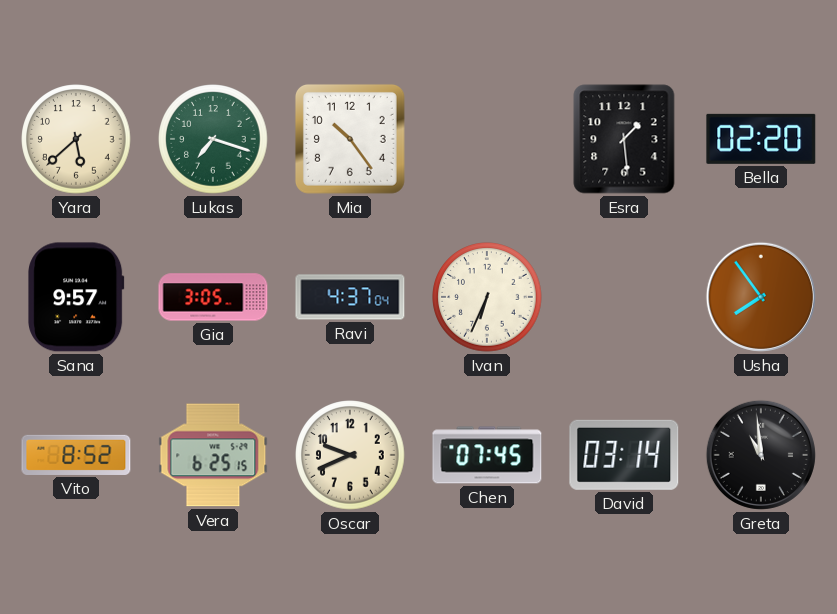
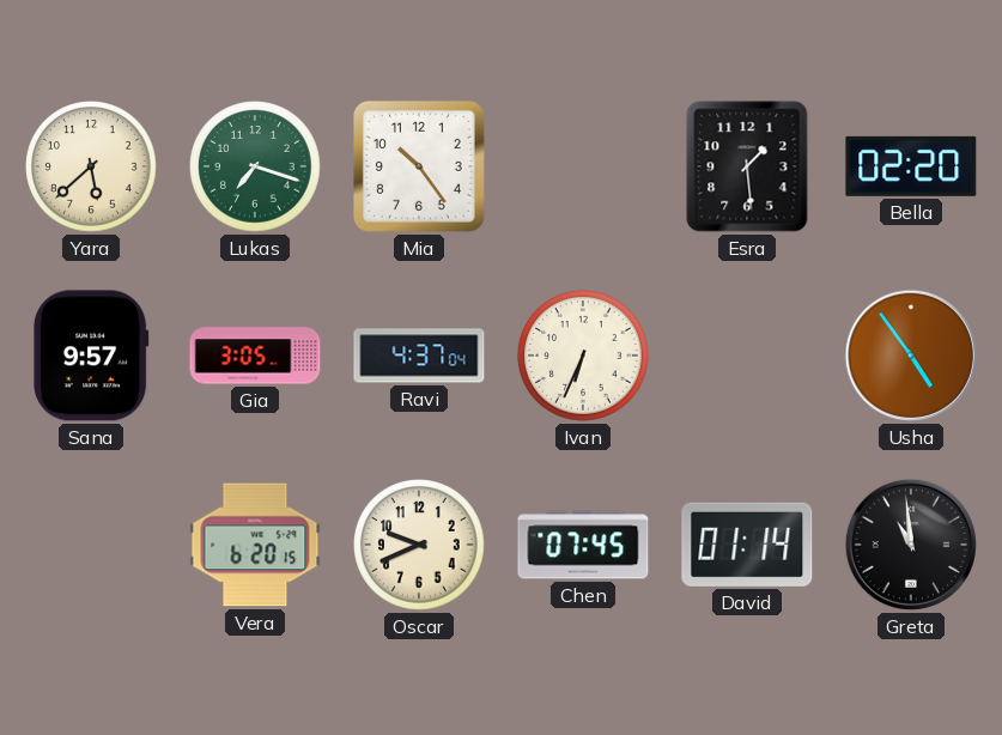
Usha: 7:54 -> 4:54 (911, 356)
Vito: 8:52 -> none (76, 455)
Vera: 6:25 -> 6:20 (255, 545)
David: 03:14 -> 01:14 (747, 545)
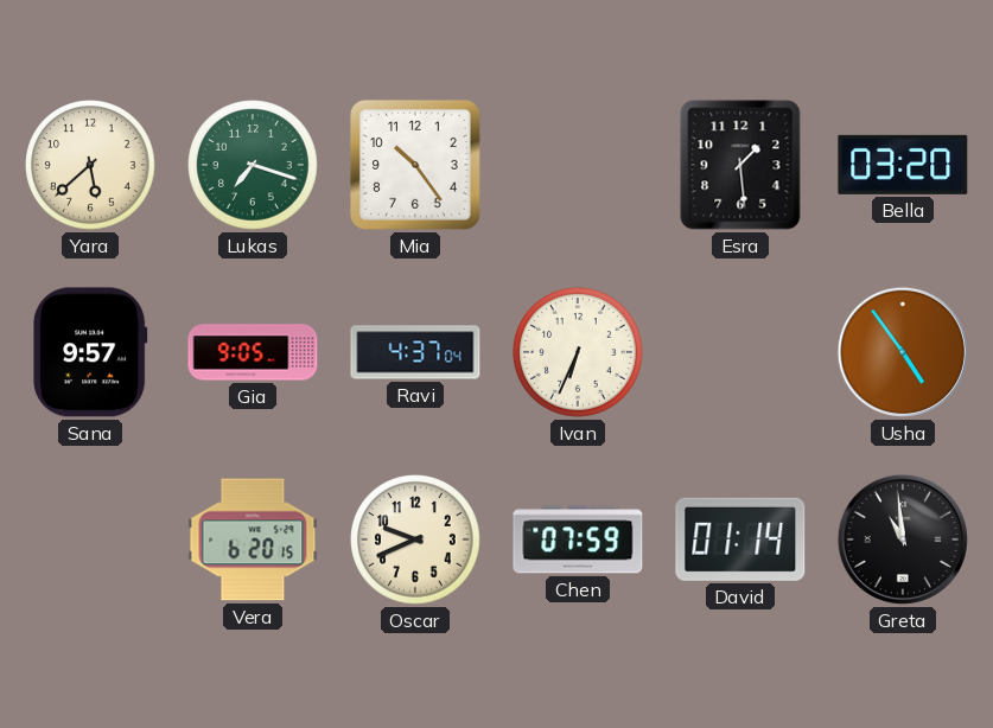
Bella: 02:20 -> 03:20 (903, 165)
Gia: 3:05 -> 9:05 (253, 352)
Chen: 07:45 -> 07:59 (578, 539)
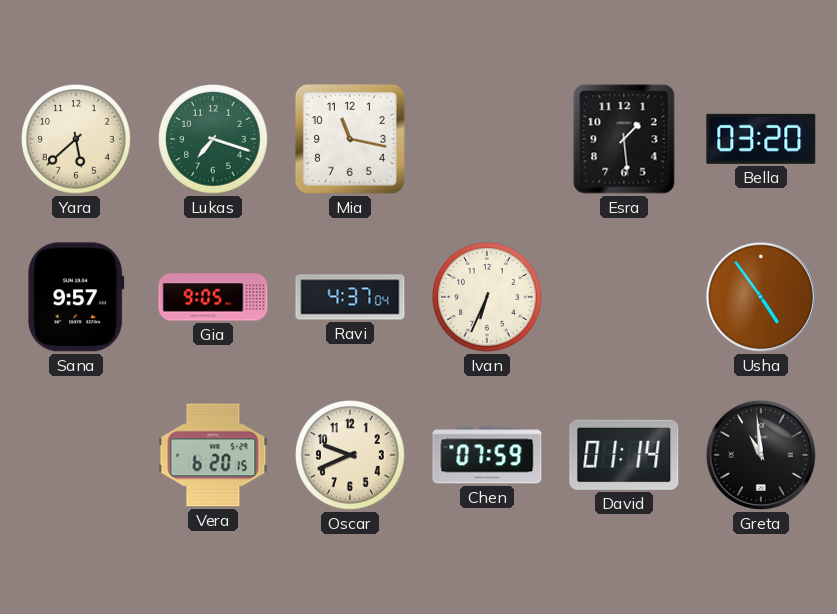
Mia: 10:24 -> 11:17 (350, 139)
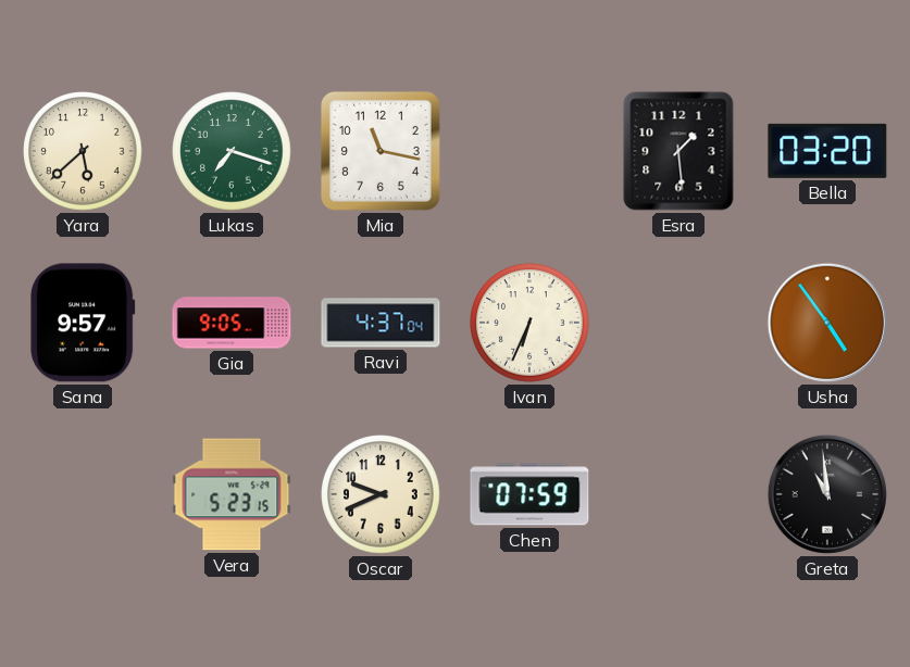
Vera: 6:20 -> 5:23 (232, 494)
David: 01:14 -> none (624, 455)
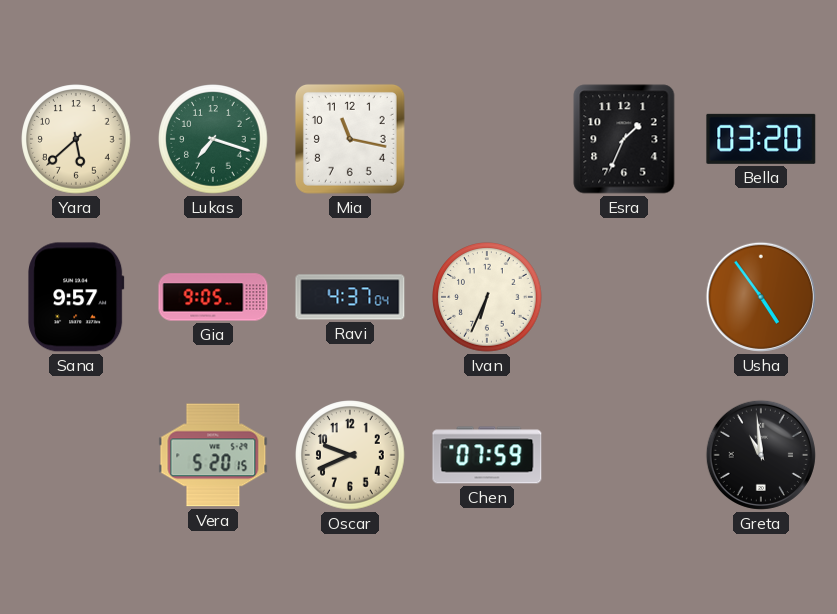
Esra: 1:29 -> 1:34 (624, 139)
Vera: 5:23 -> 5:20 (213, 455)
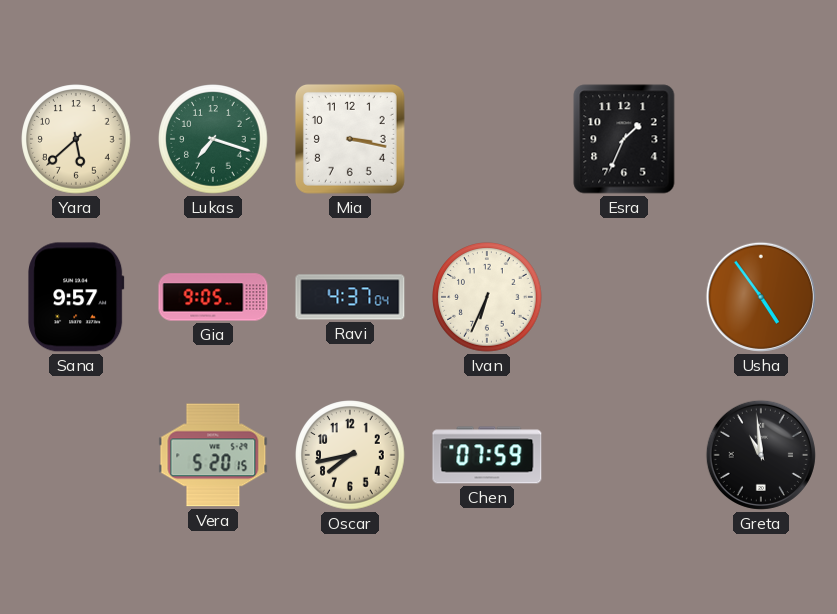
Mia: 11:17 -> 3:17 (350, 139)
Bella: 03:20 -> none (761, 139)
Oscar: 9:41 -> 7:43 (350, 455)
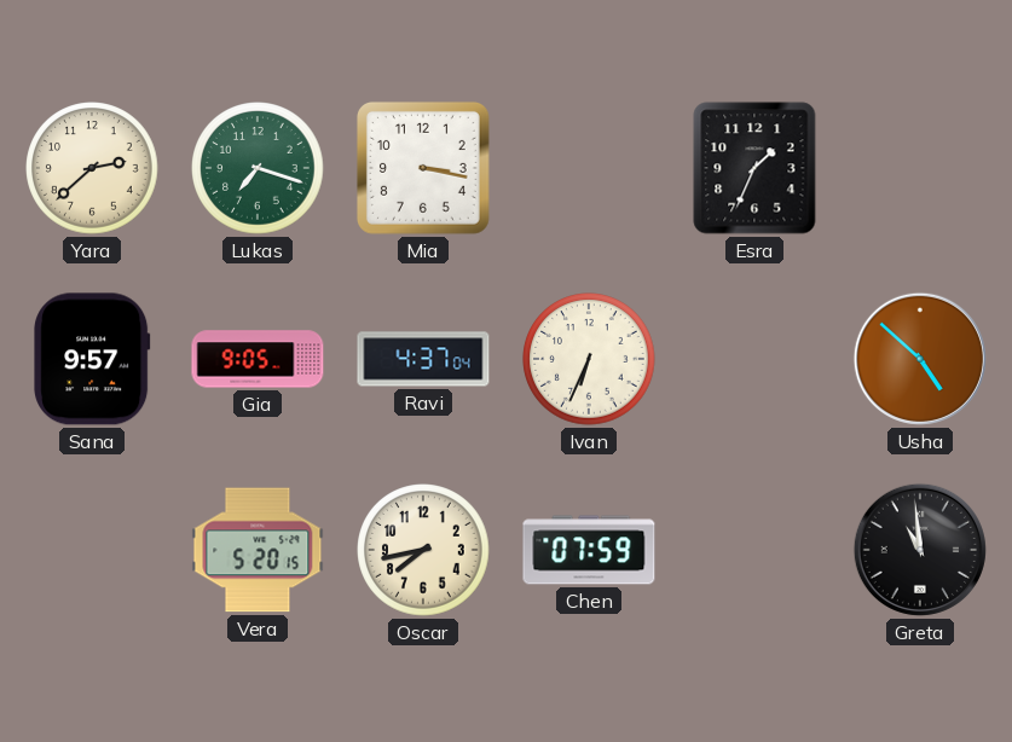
Yara: 5:38 -> 2:38 (92, 168)
Usha: 4:54 -> 4:52 (920, 359)
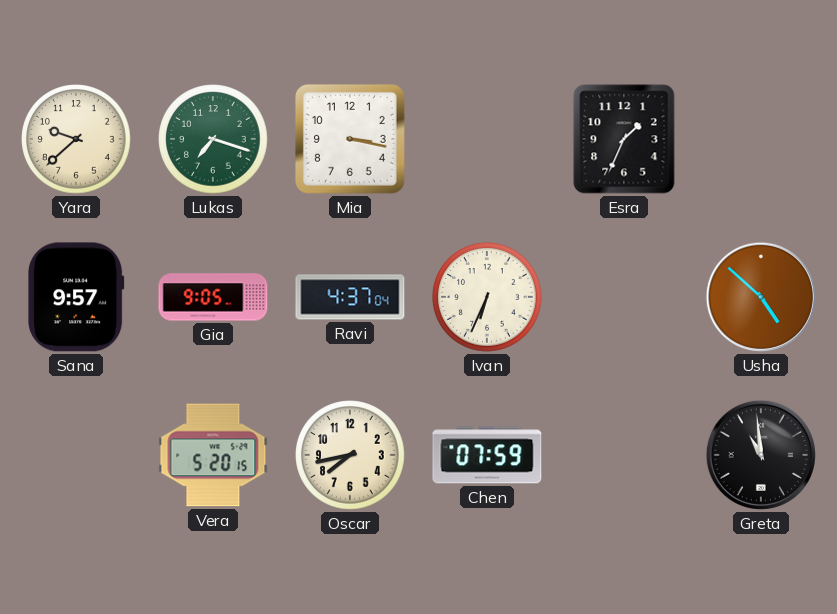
Yara: 2:38 -> 9:38 (76, 139)
